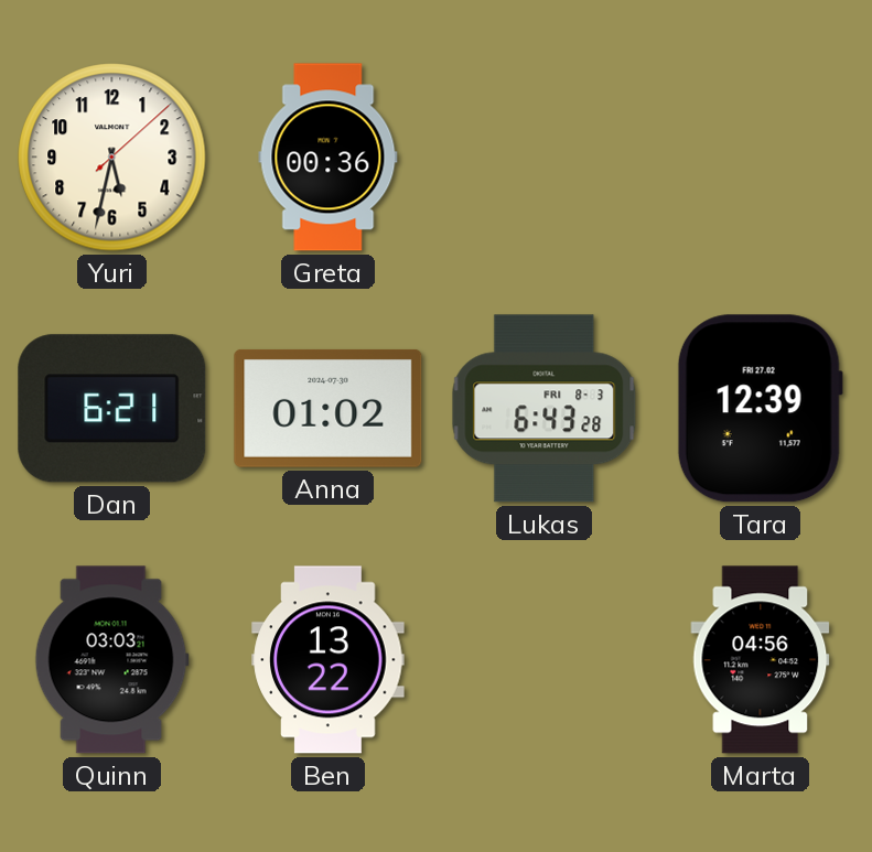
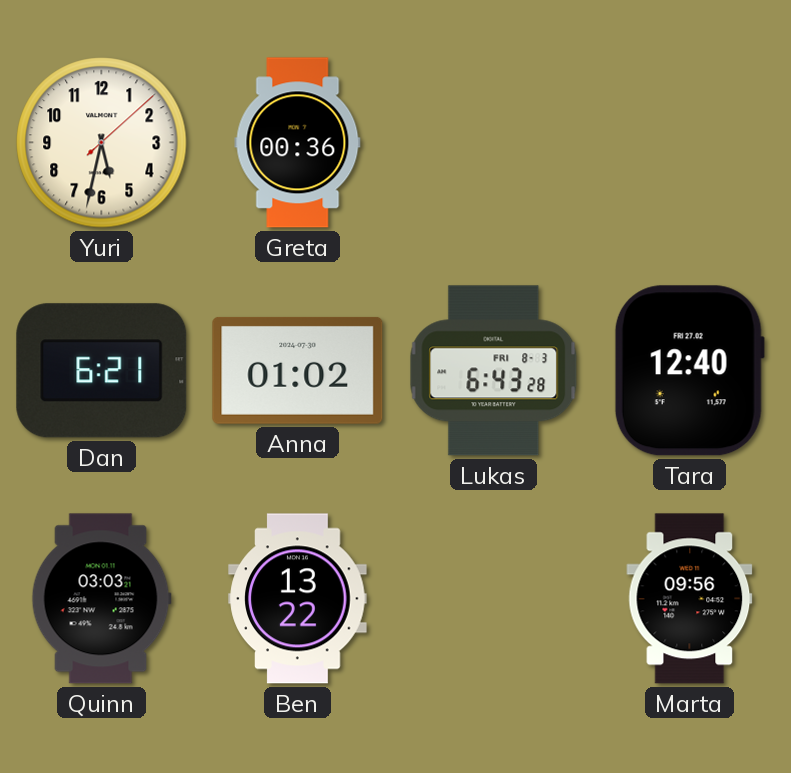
Tara: 12:39 -> 12:40 (689, 371)
Marta: 04:56 -> 09:56 (690, 599)
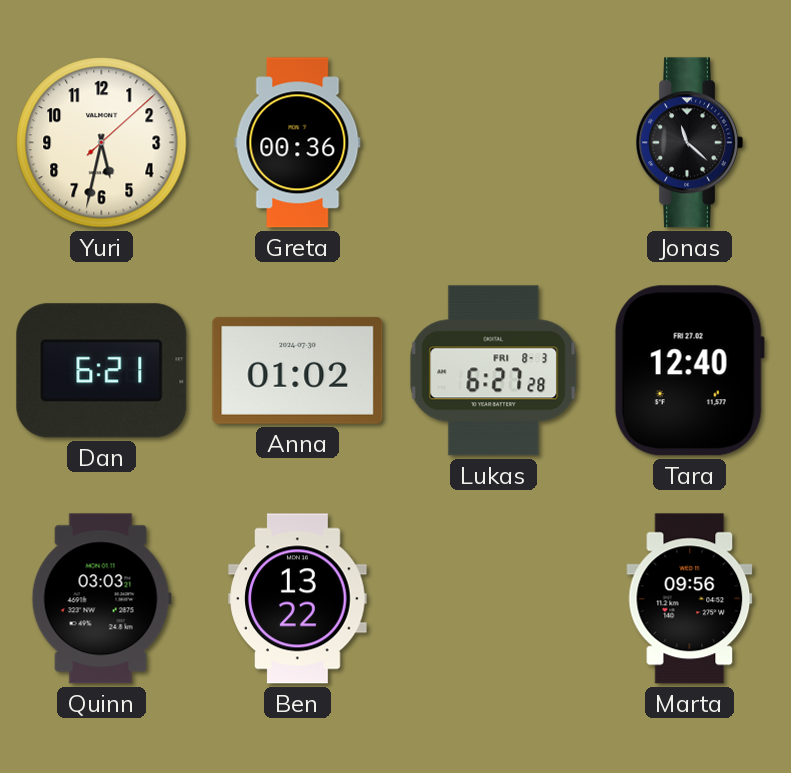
Jonas: none -> 11:22 (689, 143)
Lukas: 6:43 -> 6:27 (494, 371)
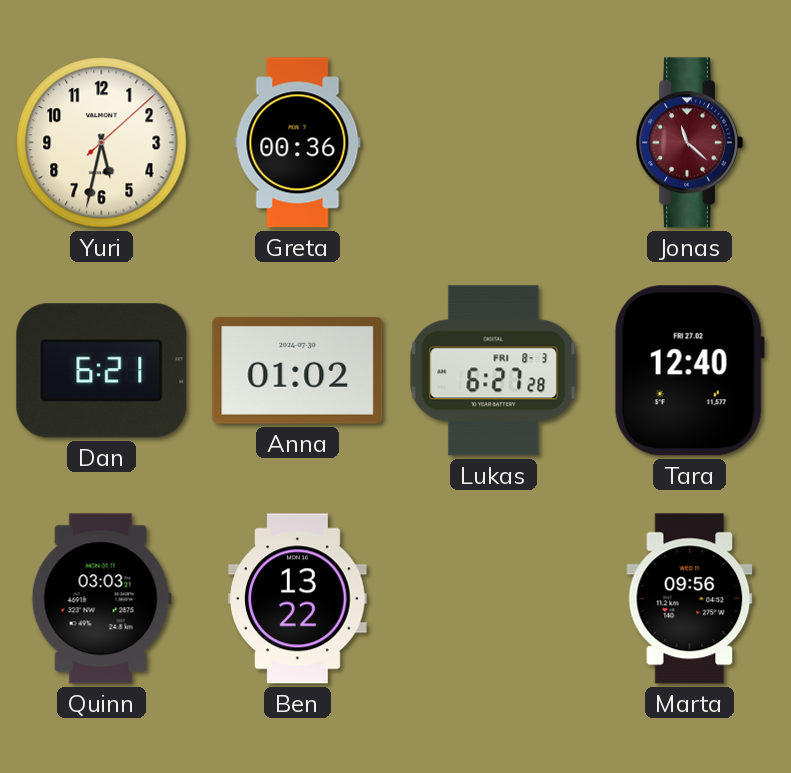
Jonas dial: black -> burgundy (689, 143)
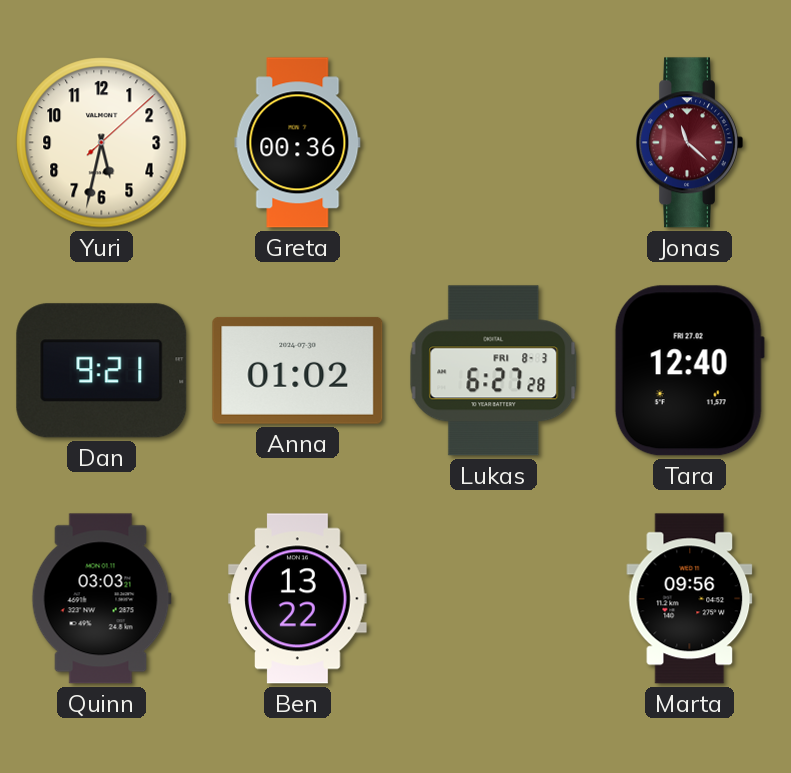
Dan: 6:21 -> 9:21 (102, 371)
